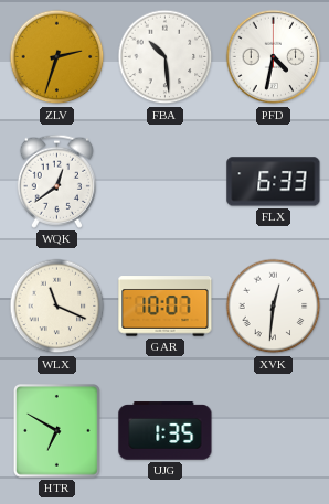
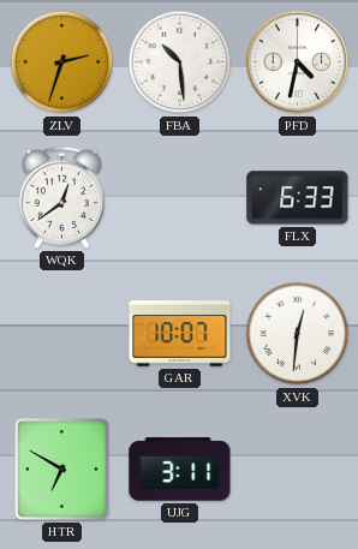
WLX: 11:19 -> none (57, 307)
UJG: 1:35 -> 3:11 (180, 470)
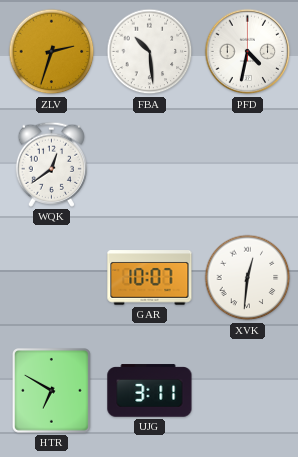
FLX: 6:33 -> none (298, 198)
